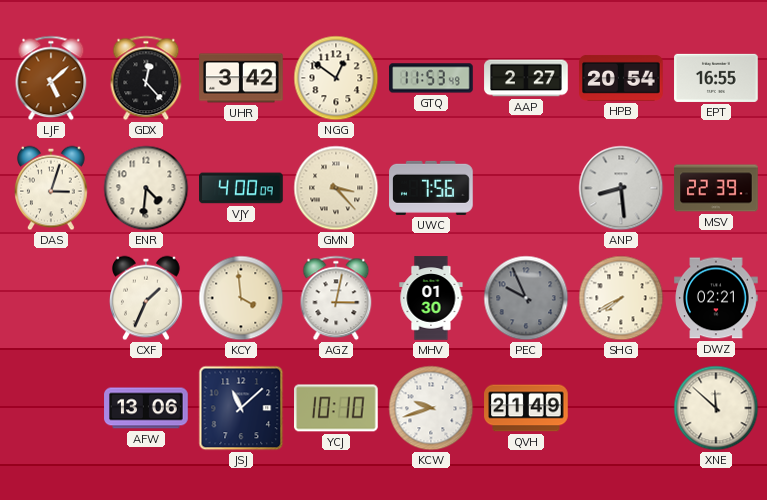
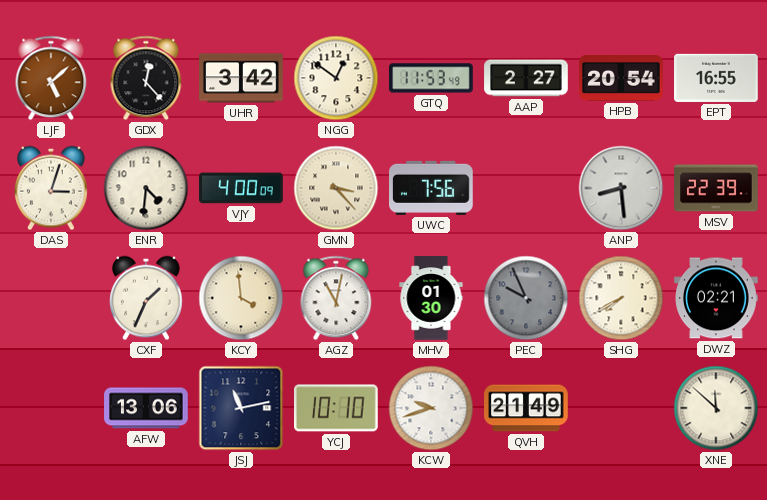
AGZ: 3:02 -> 11:02 (336, 298)
JSJ: 11:08 -> 11:13 (241, 408)
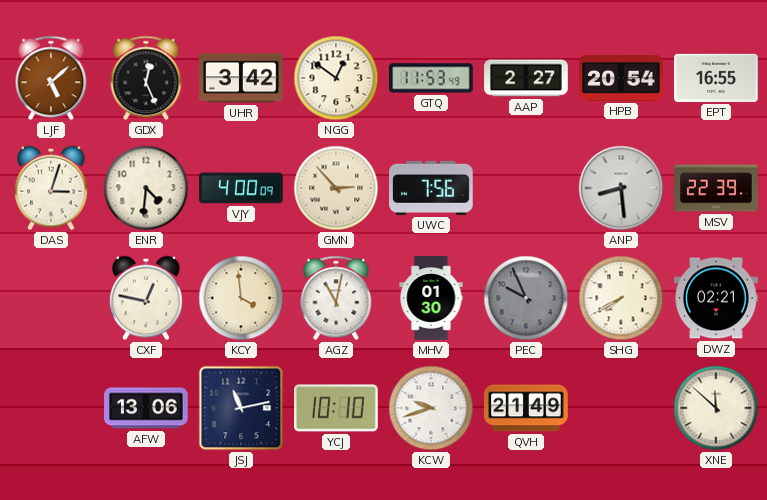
GDX: 12:23 -> 12:26 (146, 78)
GMN: 3:23 -> 2:53 (336, 188)
CXF: 1:34 -> 12:47 (147, 298)
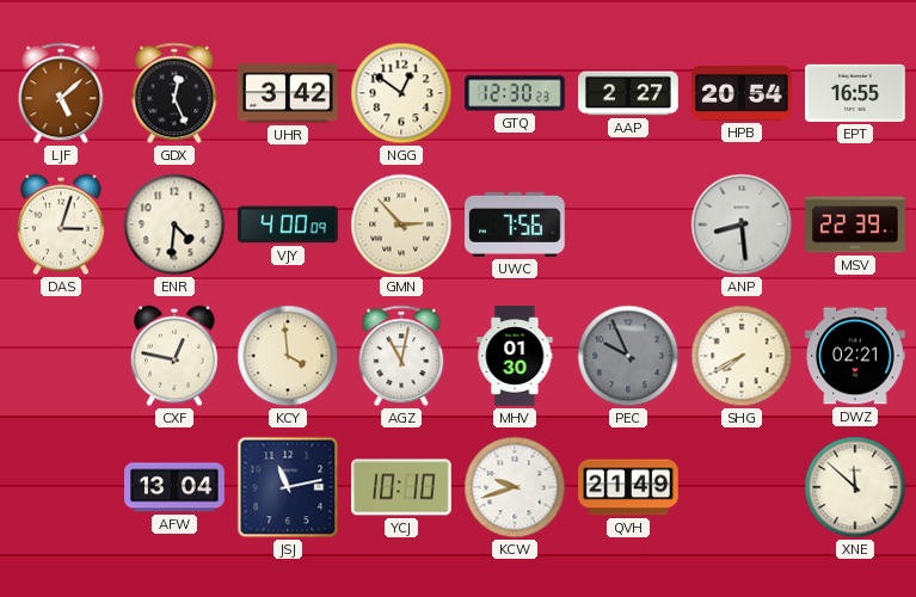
GTQ: 11:53 -> 12:30 (515, 93)
AFW: 13:06 -> 13:04 (174, 487)
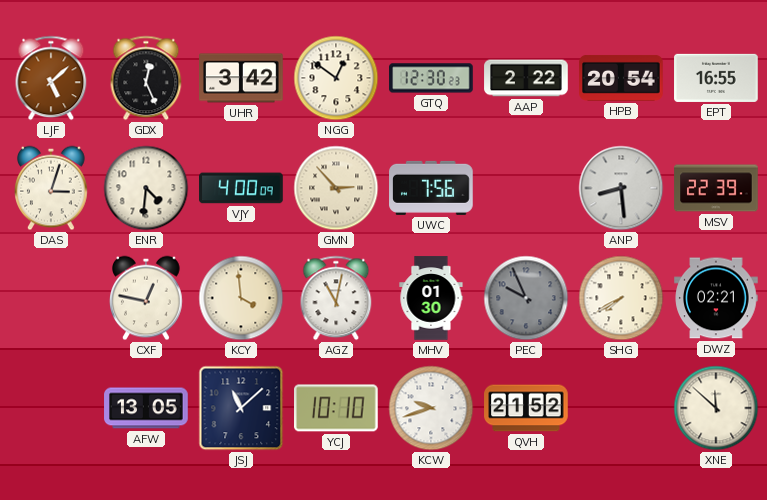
AAP: 2:27 -> 2:22 (526, 78)
AFW: 13:04 -> 13:05 (146, 408)
JSJ: 11:13 -> 11:08 (241, 408)
QVH: 21:49 -> 21:52 (526, 408)
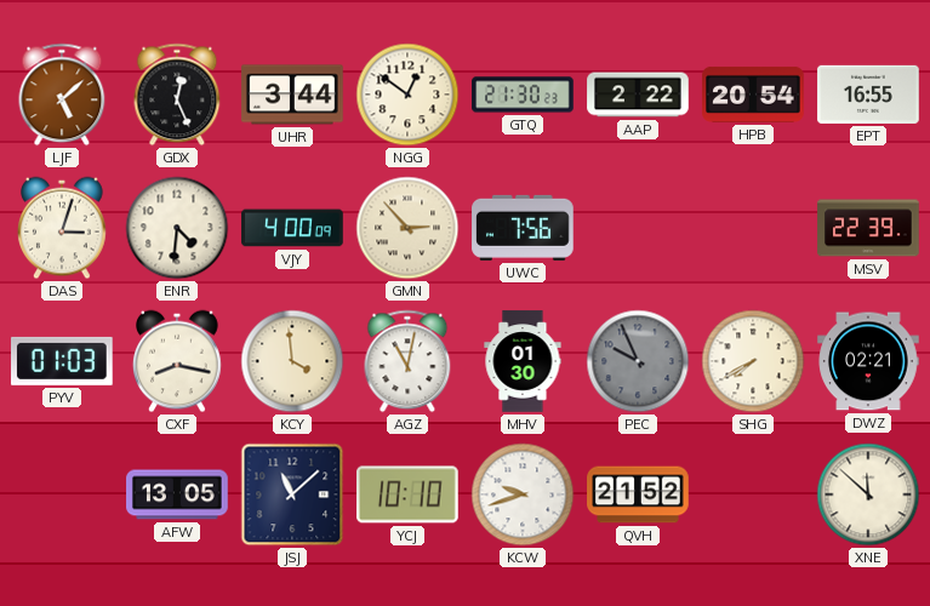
UHR: 3:42 -> 3:44 (292, 95)
GTQ: 12:30 -> 21:30 (523, 95)
ANP: 8:29 -> none (621, 188)
PYV: none -> 01:03 (63, 361)
CXF: 12:47 -> 8:17 (178, 361)
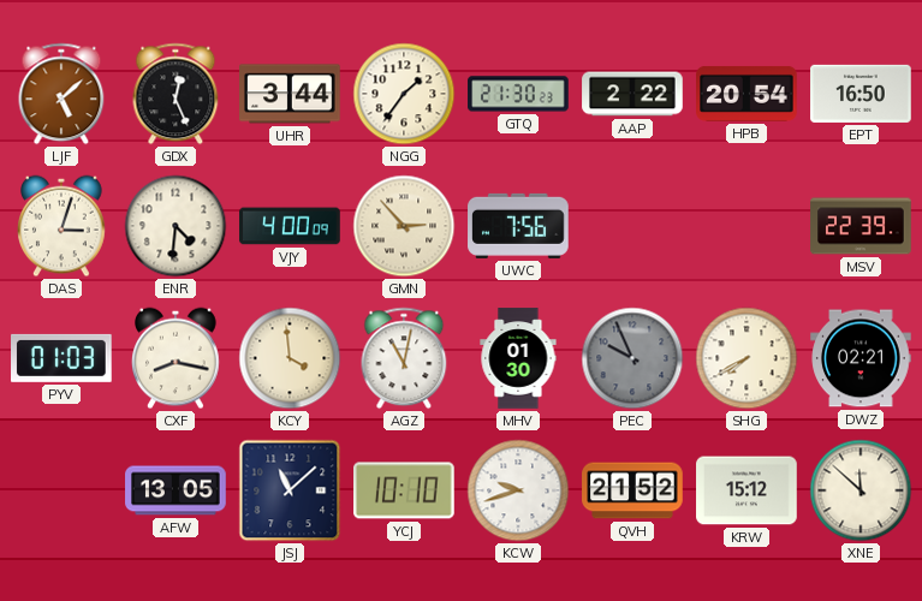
NGG: 12:51 -> 1:36 (404, 94)
EPT: 16:55 -> 16:50 (861, 94)
KRW: none -> 15:12 (746, 490)
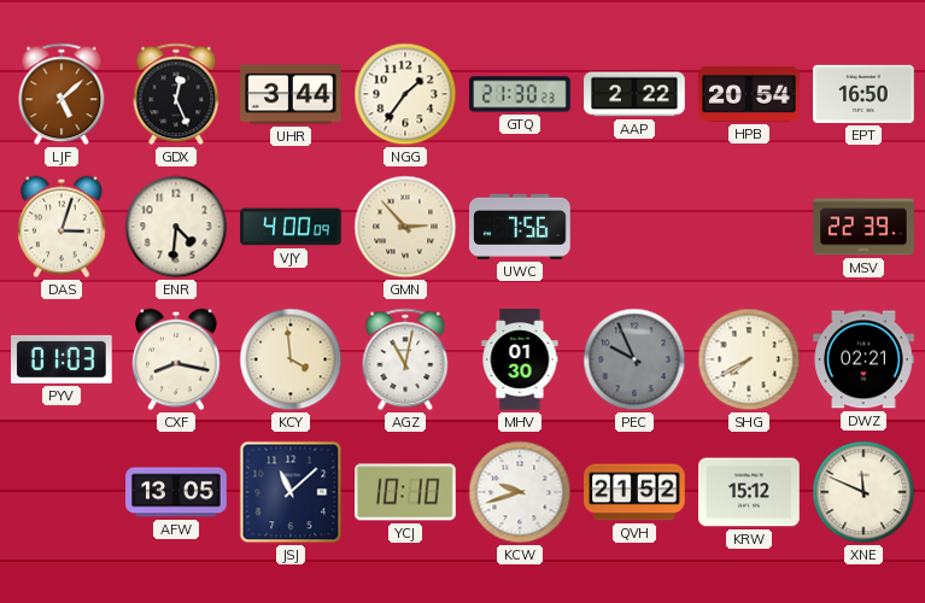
XNE: 11:52 -> 11:49 (863, 492)
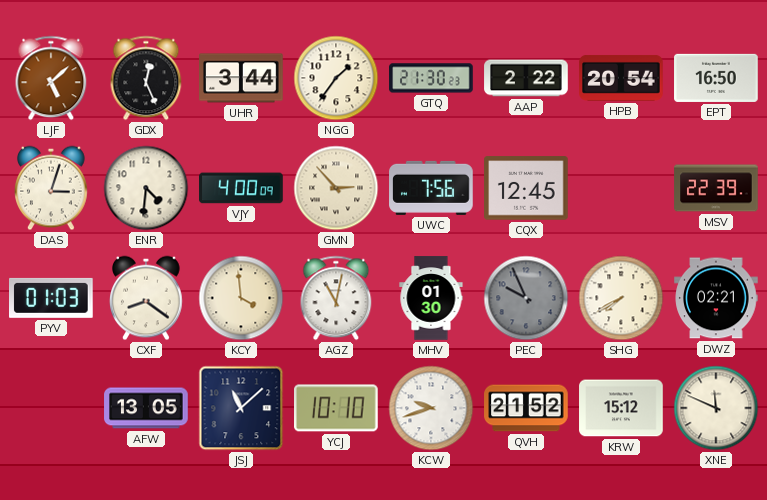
CQX: none -> 12:45 (526, 188)
CXF: 8:17 -> 8:21 (147, 298)
